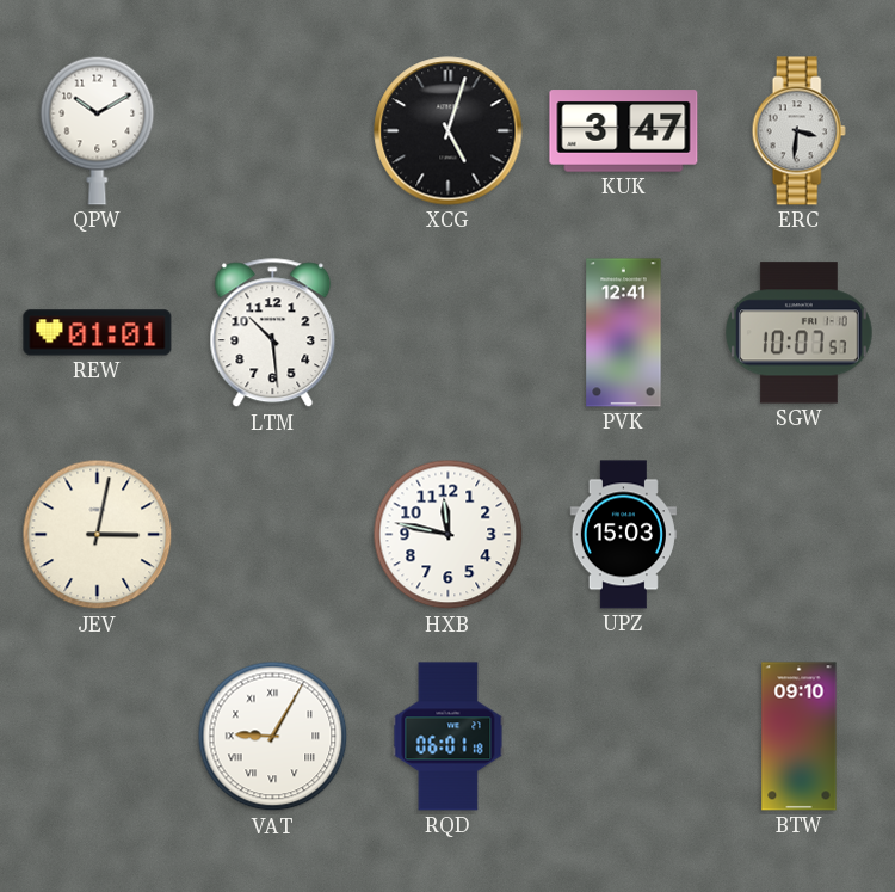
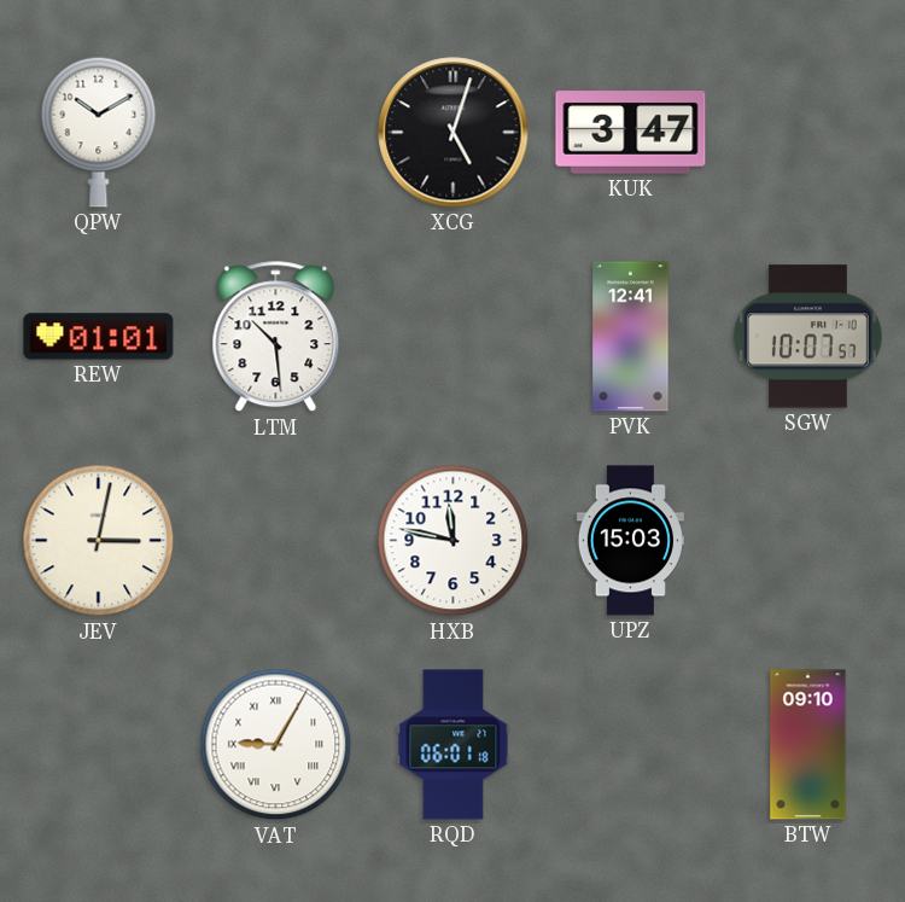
ERC: 3:31 -> none (798, 131)
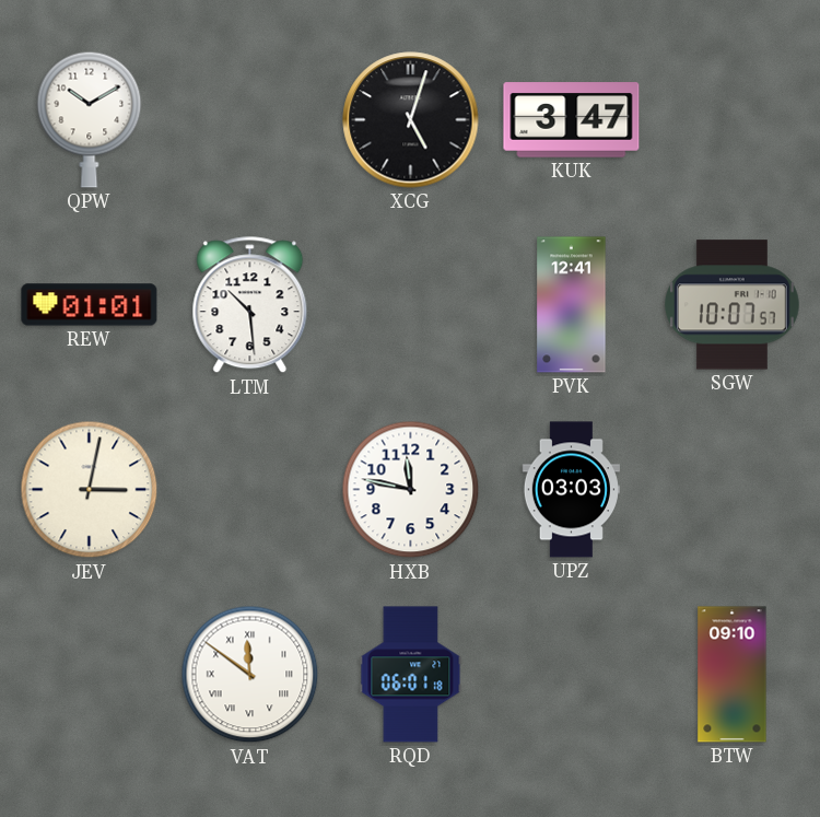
UPZ: 15:03 -> 03:03 (571, 490)
VAT: 9:05 -> 11:51 (250, 675)
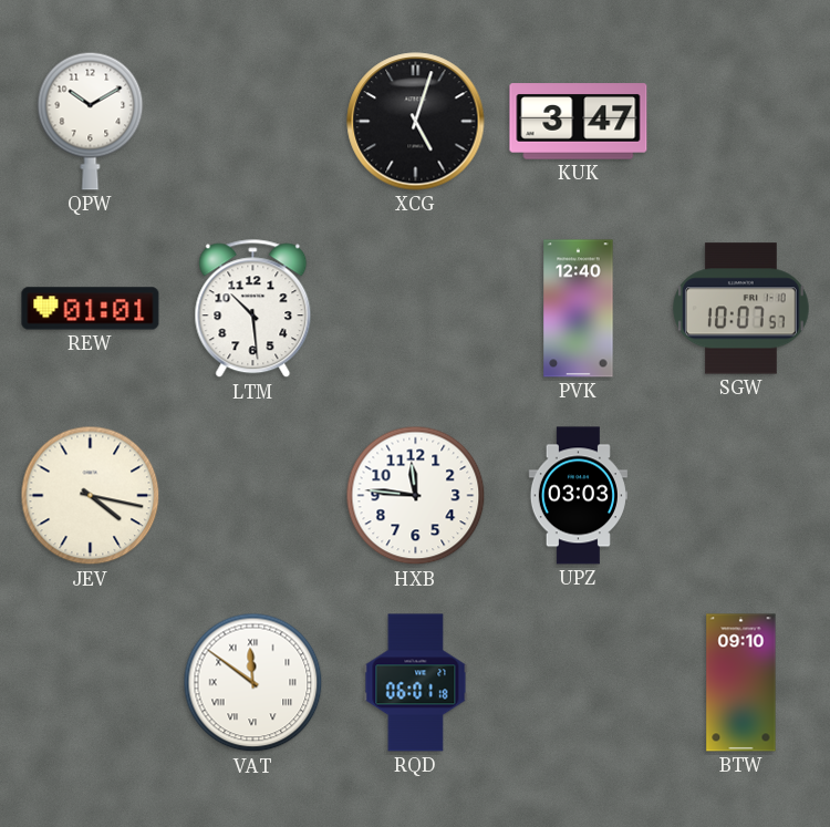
PVK: 12:41 -> 12:40 (579, 309)
JEV: 3:02 -> 4:17 (91, 496)
HXB: 11:47 -> 11:46 (416, 496)
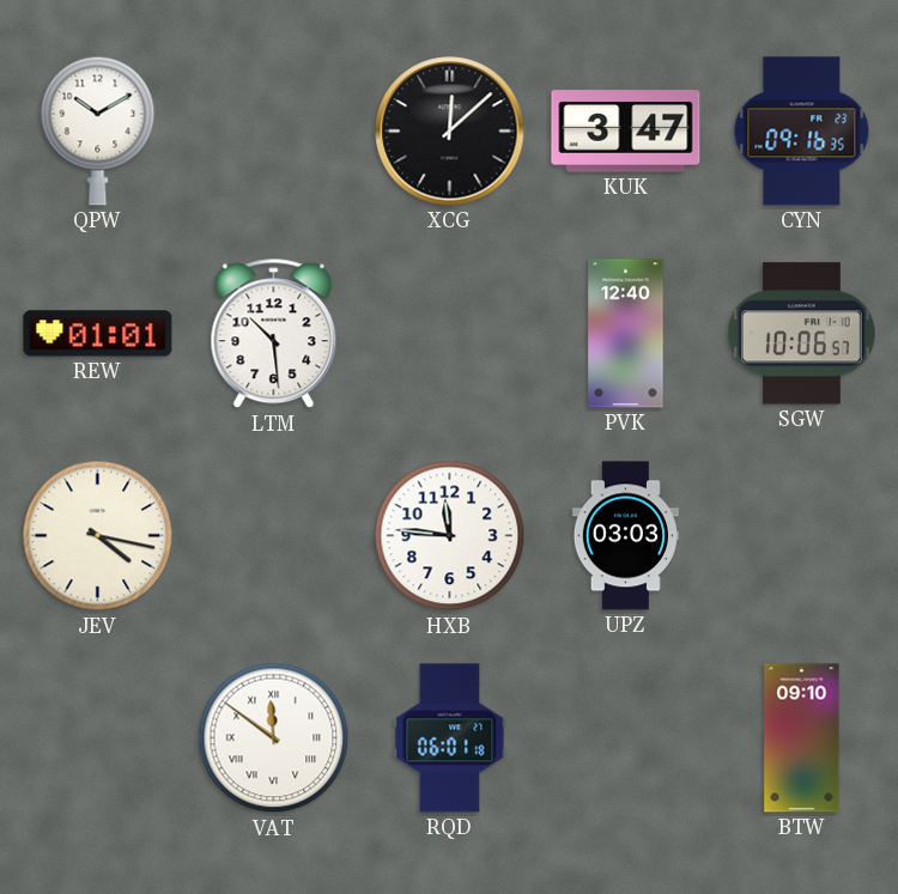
XCG: 5:03 -> 12:08 (450, 132)
CYN: none -> 09:16 (802, 132)
SGW: 10:07 -> 10:06 (801, 334)
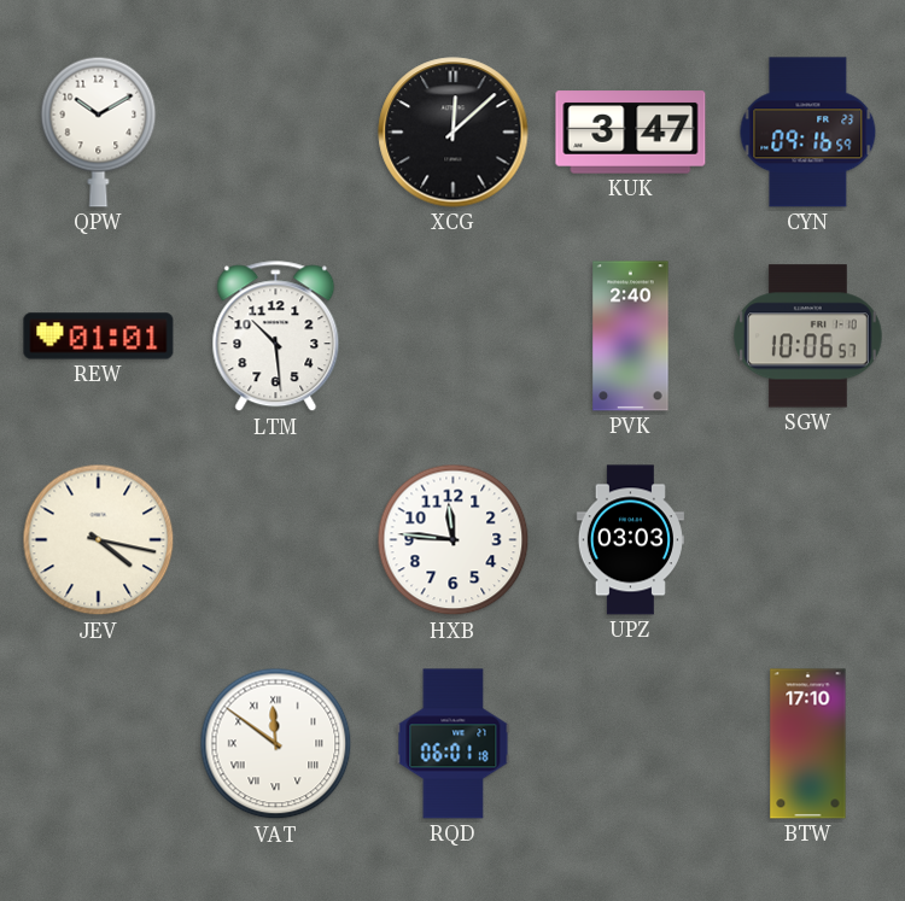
CYN: 09:16:35 -> 09:16:59 (808, 133)
PVK: 12:40 -> 2:40 (631, 337)
BTW: 09:10 -> 17:10 (808, 744)
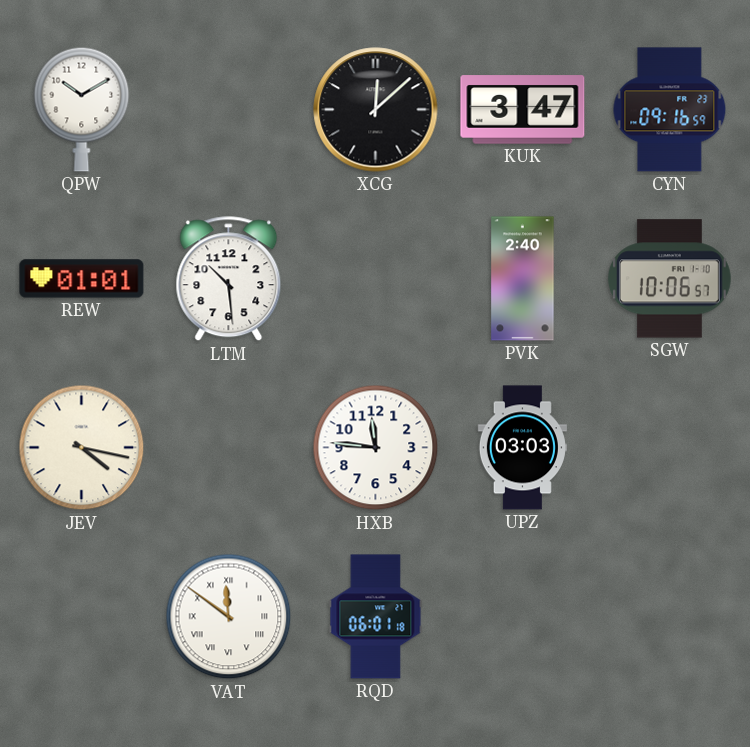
BTW: 17:10 -> none (808, 744)
